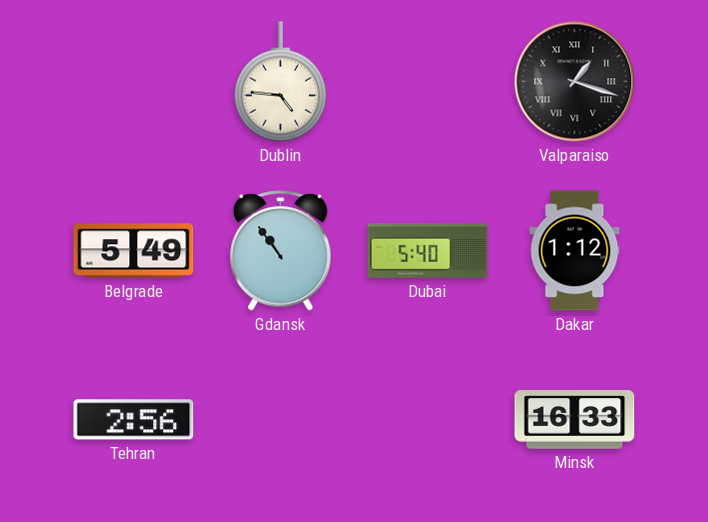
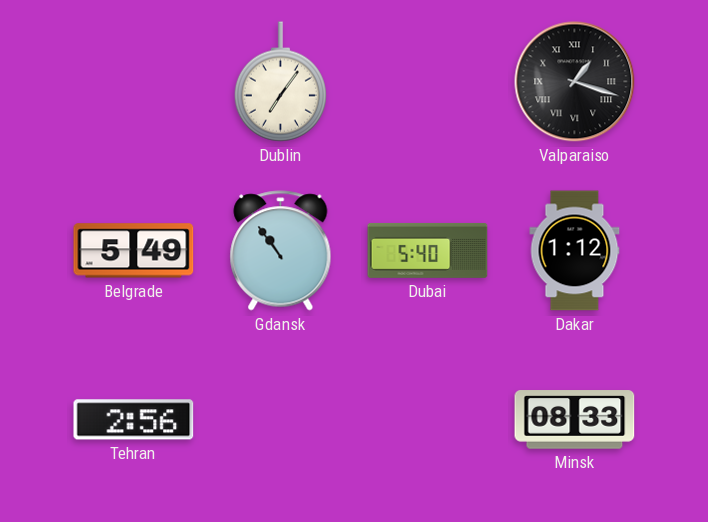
Dublin: 4:46 -> 7:06 (280, 82)
Minsk: 16:33 -> 08:33 (575, 420)
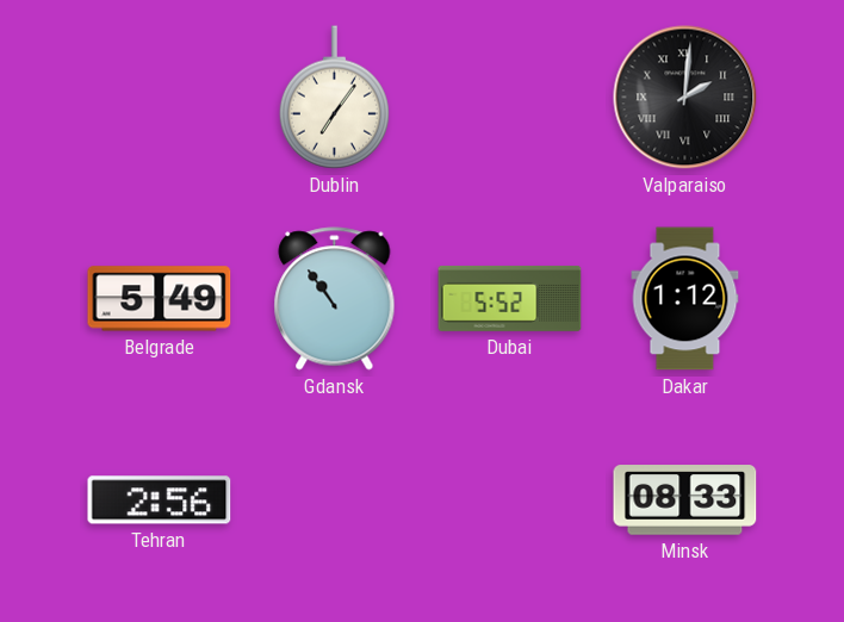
Valparaiso: 1:18 -> 2:01 (685, 98)
Dubai: 5:40 -> 5:52 (510, 298)
